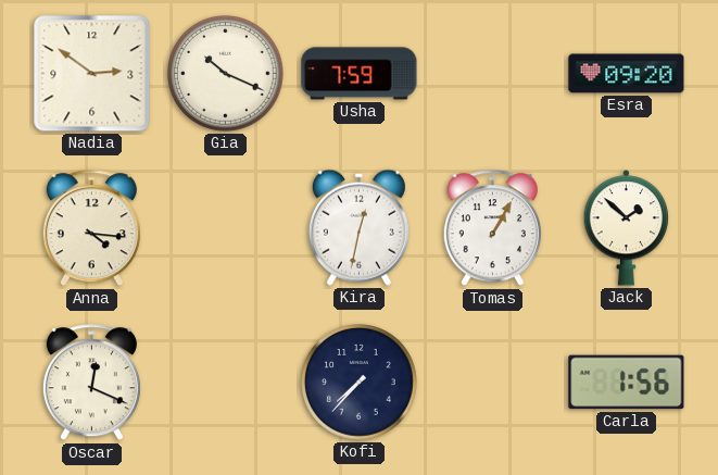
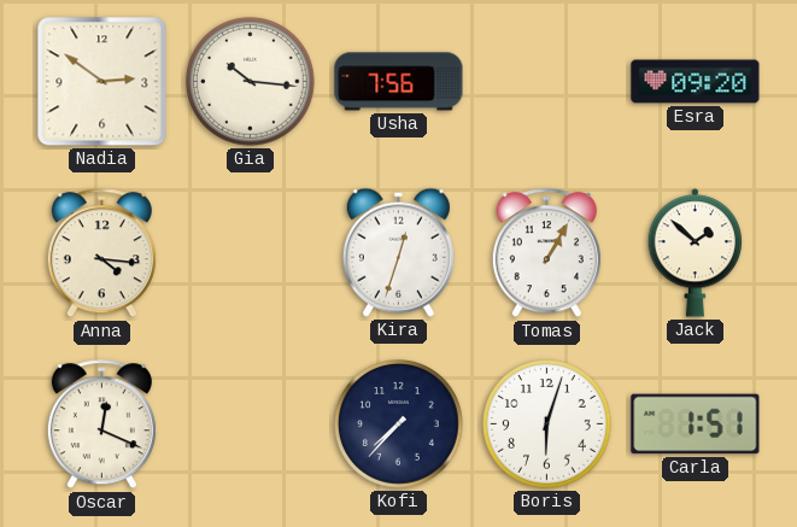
Gia: 10:19 -> 10:16 (251, 82)
Usha: 7:59 -> 7:56 (399, 82)
Kira: 12:32 -> 12:33 (398, 252)
Boris: none -> 6:03 (547, 424)
Carla: 1:56 -> 1:51 (696, 424)
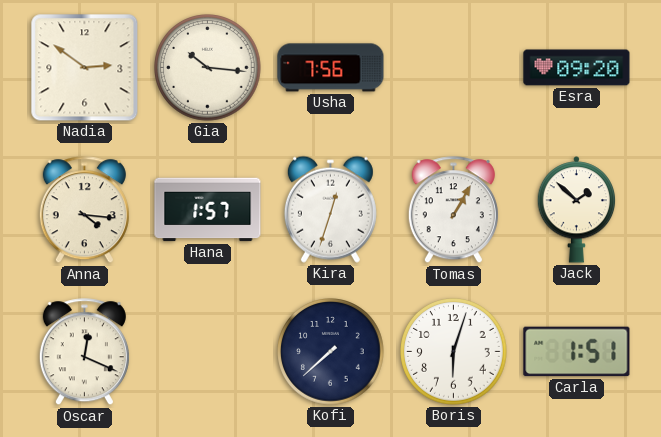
Hana: none -> 1:57 (208, 210)
Kofi: 7:37 -> 7:38 (331, 352)
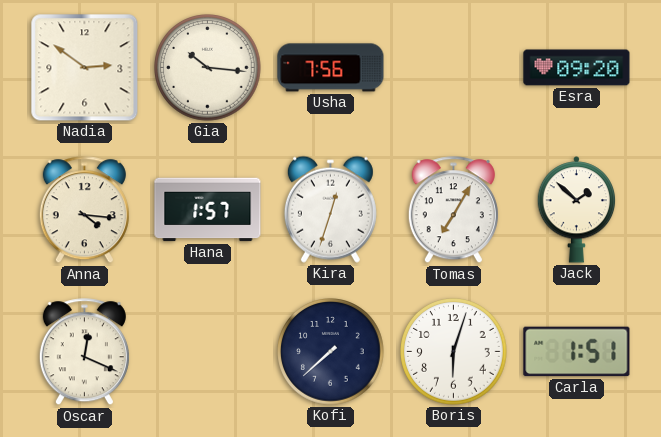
Tomas: 1:05 -> 7:05 (453, 210)
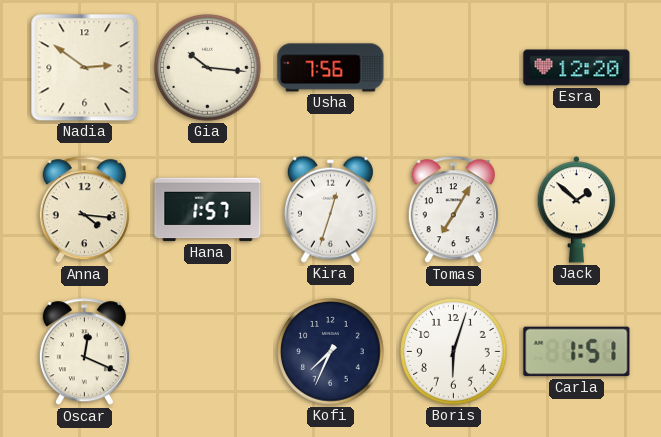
Esra: 09:20 -> 12:20 (577, 68)
Kofi: 7:38 -> 7:34 (331, 352)
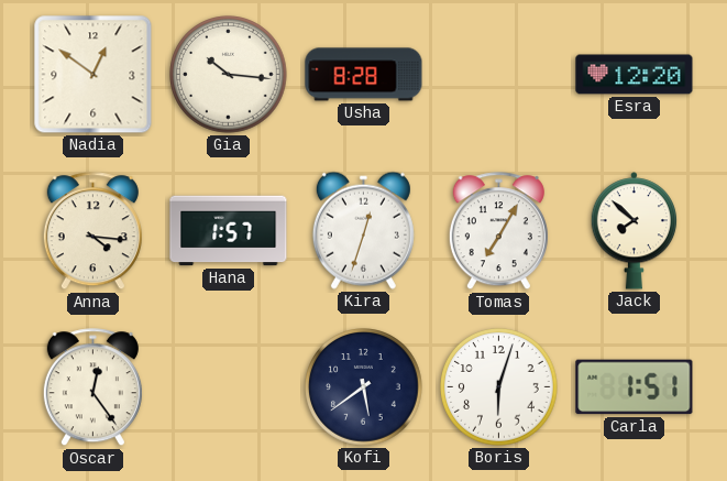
Nadia: 2:51 -> 12:51 (93, 75)
Usha: 7:56 -> 8:28 (364, 75)
Jack: 1:52 -> 7:52 (635, 231)
Oscar: 12:19 -> 12:24 (92, 387)
Kofi: 7:34 -> 5:39 (364, 387)
